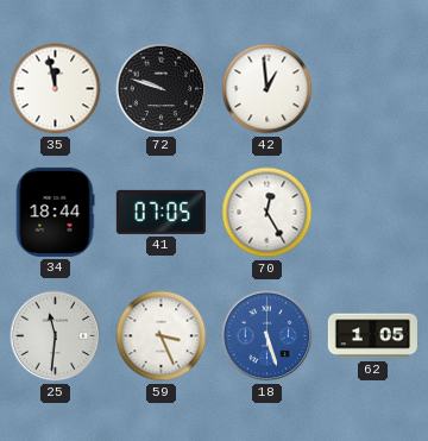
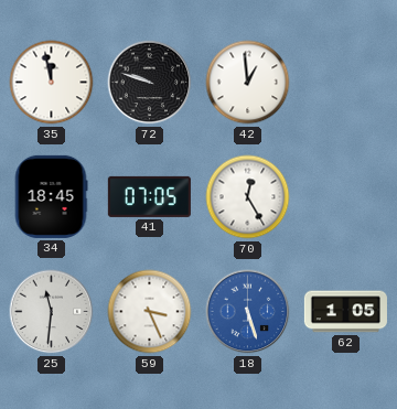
34: 18:44 -> 18:45 (51, 196)
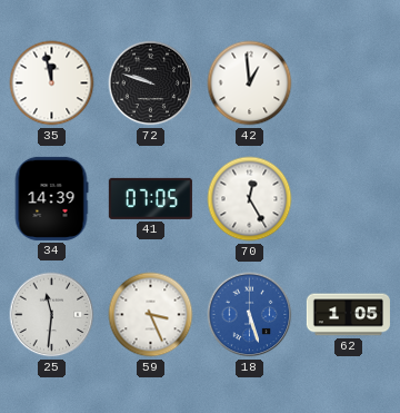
34: 18:45 -> 14:39 (51, 198)
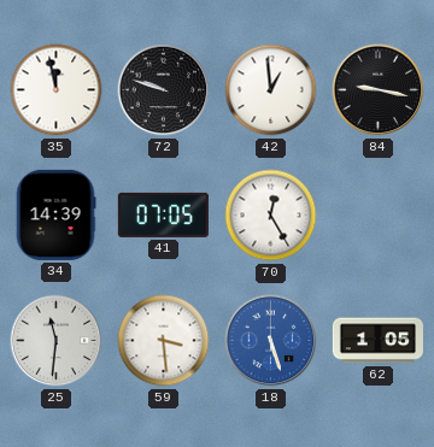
84: none -> 9:17 (379, 90)
59: 3:26 -> 3:29 (164, 341)
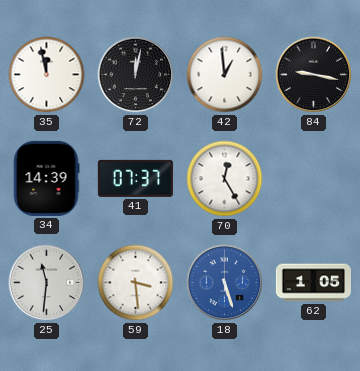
72: 9:48 -> 12:02 (136, 75)
41: 07:05 -> 07:37 (135, 178)
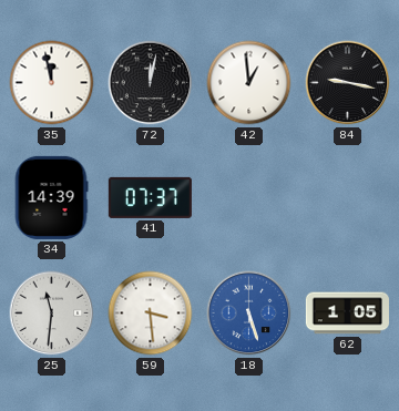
70: 12:25 -> none (225, 179)
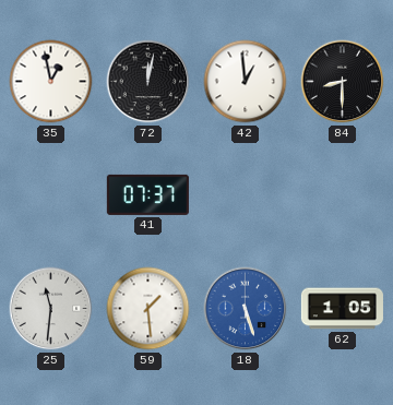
35: 11:58 -> 12:58 (51, 82)
84: 9:17 -> 8:30 (343, 82)
34: 14:39 -> none (51, 197)
59: 3:29 -> 1:29 (148, 309)
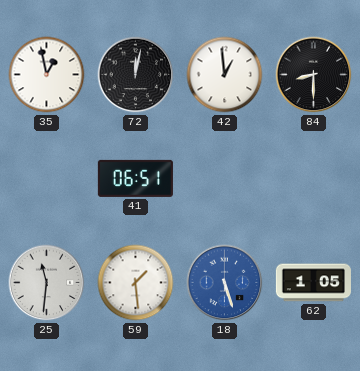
41: 07:37 -> 06:51 (135, 178)
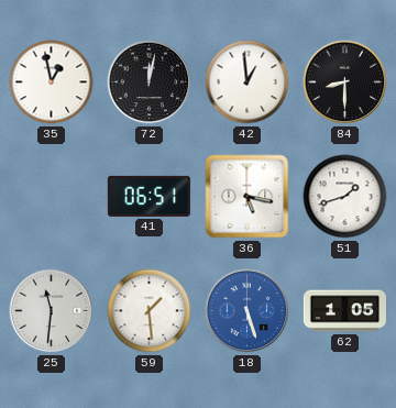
36: none -> 5:17 (248, 197)
51: none -> 1:42 (345, 197)
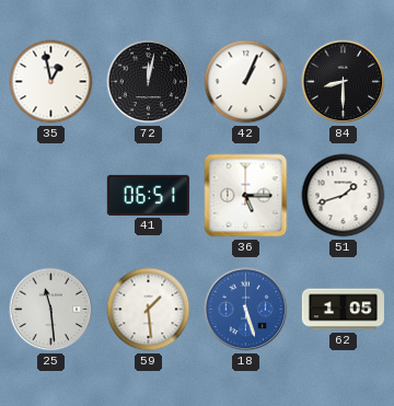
42: 12:59 -> 1:04 (246, 82)
36: 5:17 -> 5:15 (246, 196)
25: 11:31 -> 11:29 (51, 310)
